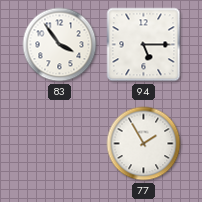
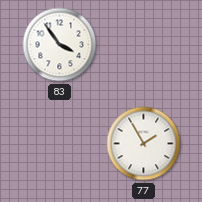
94: 5:15 -> none (144, 45)
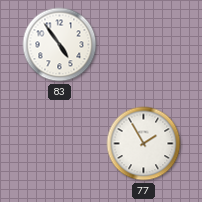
83: 3:54 -> 4:54 (60, 45)
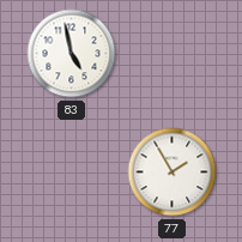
83: 4:54 -> 4:58 (72, 54)
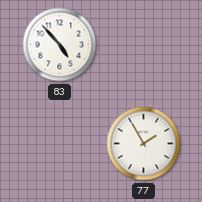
83: 4:58 -> 4:53 (60, 45)
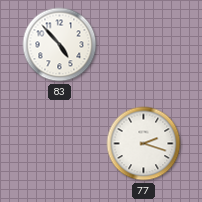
77: 1:55 -> 2:18 (144, 144)
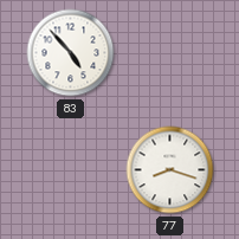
77: 2:18 -> 8:18 (170, 170)
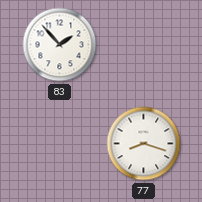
83: 4:53 -> 1:53 (60, 45)
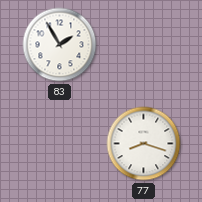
83: 1:53 -> 1:55 (60, 45)
